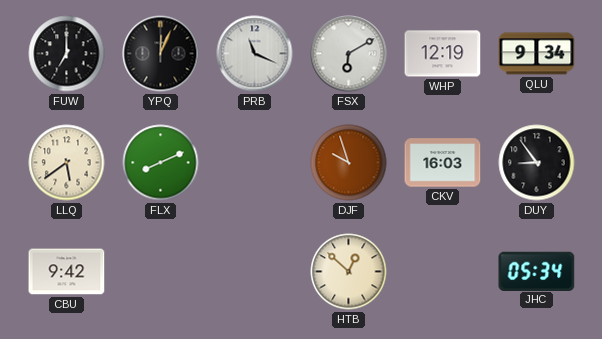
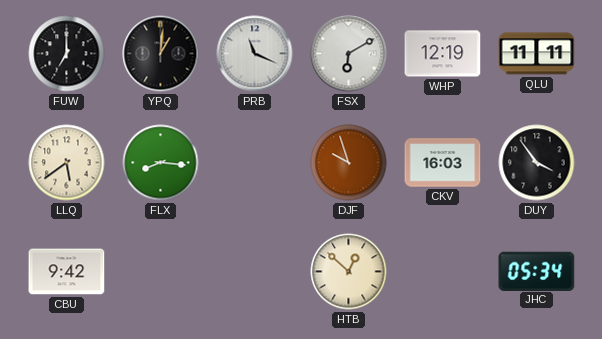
YPQ: 12:04 -> 1:01 (161, 54)
QLU: 9:34 -> 11:11 (537, 54)
FLX: 8:11 -> 8:16 (161, 163)
DUY: 8:54 -> 3:54 (537, 163)
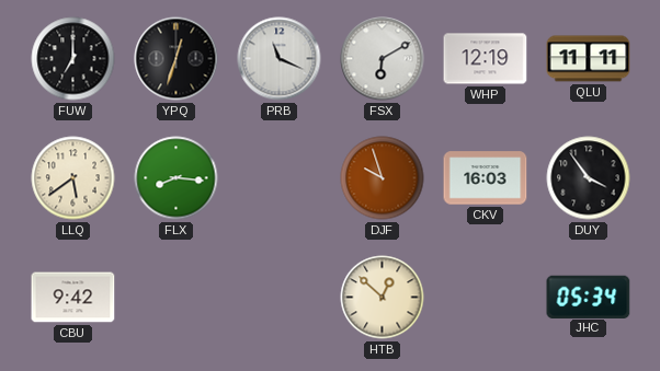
YPQ: 1:01 -> 12:33 (177, 59)
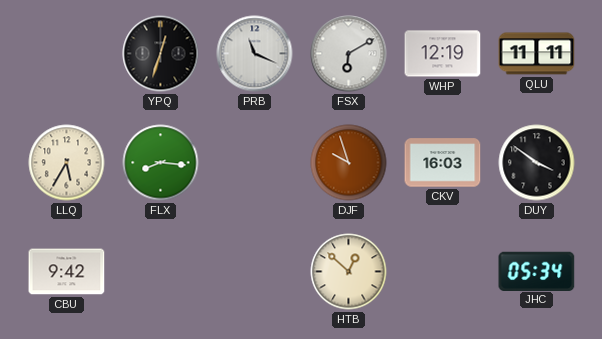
FUW: 7:00 -> none (73, 59)
LLQ: 5:39 -> 5:35 (67, 163)
DUY: 3:54 -> 3:51 (537, 163)
